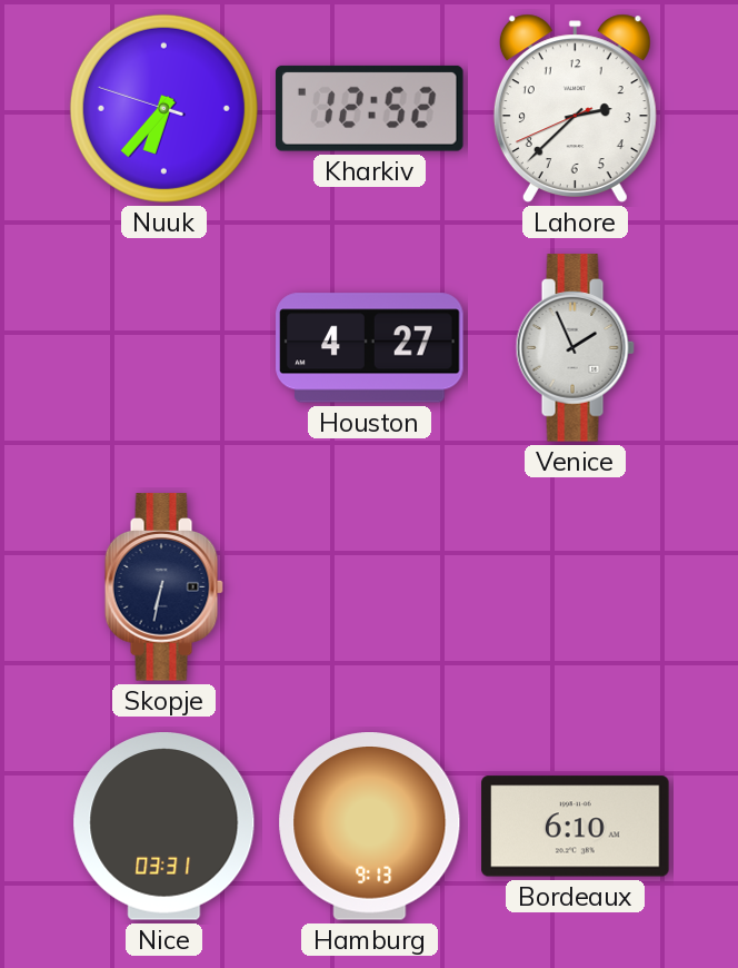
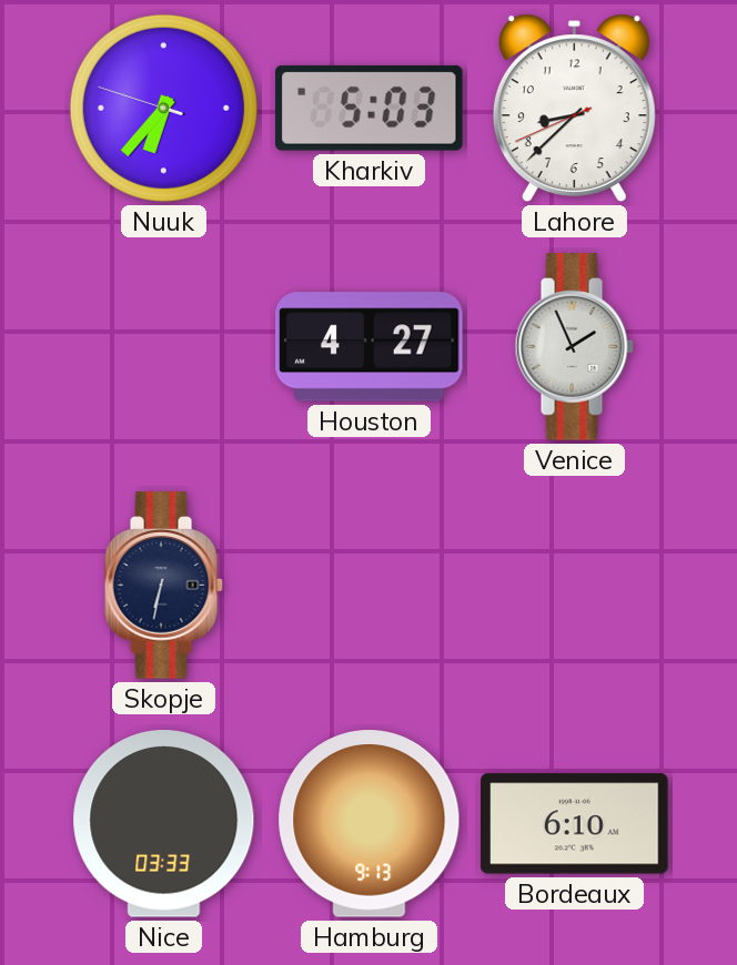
Kharkiv: 12:52 -> 5:03 (368, 108)
Lahore: 2:37 -> 8:37 (574, 108)
Nice: 03:31 -> 03:33 (164, 824)
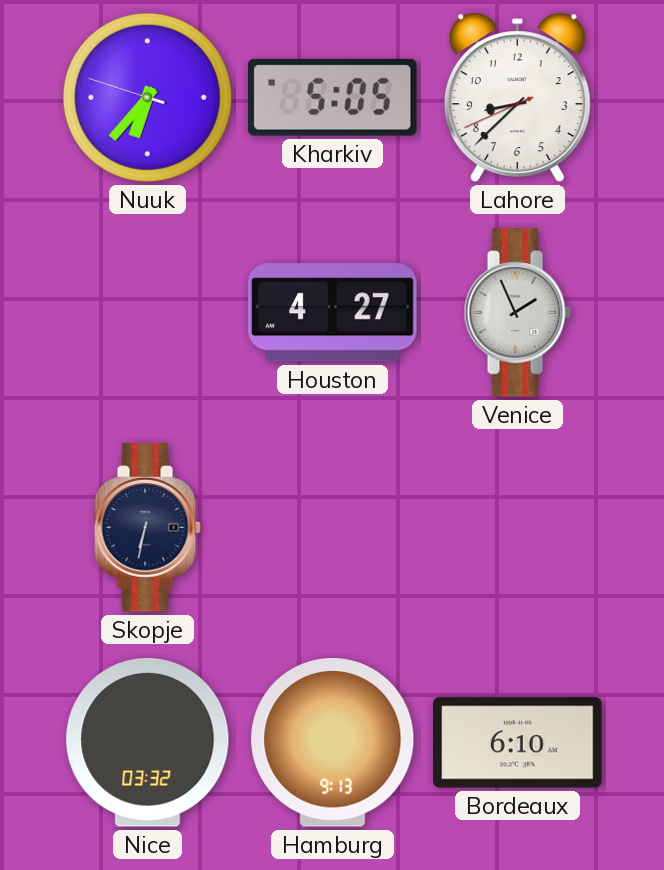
Kharkiv: 5:03 -> 5:05 (332, 97)
Nice: 03:33 -> 03:32 (148, 743)
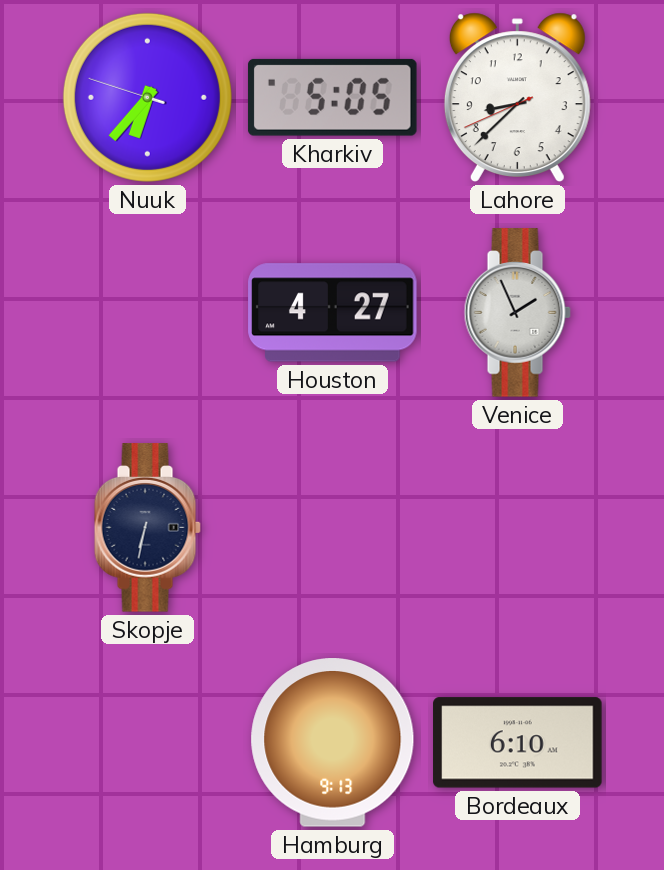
Nice: 03:32 -> none (148, 743)
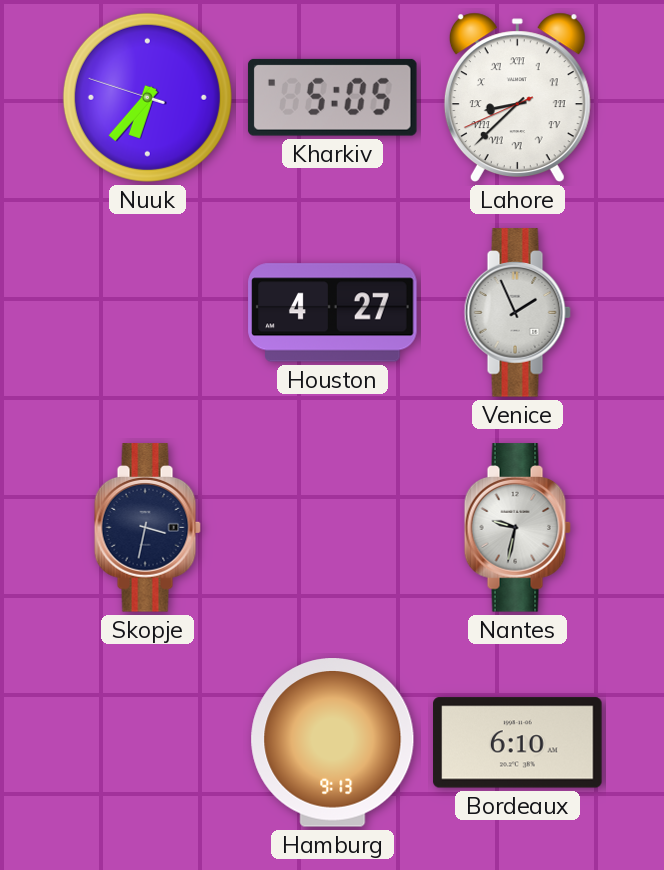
Lahore numerals: Arabic -> Roman (517, 97)
Skopje: 6:32 -> 3:32 (147, 528)
Nantes: none -> 9:32 (517, 528)
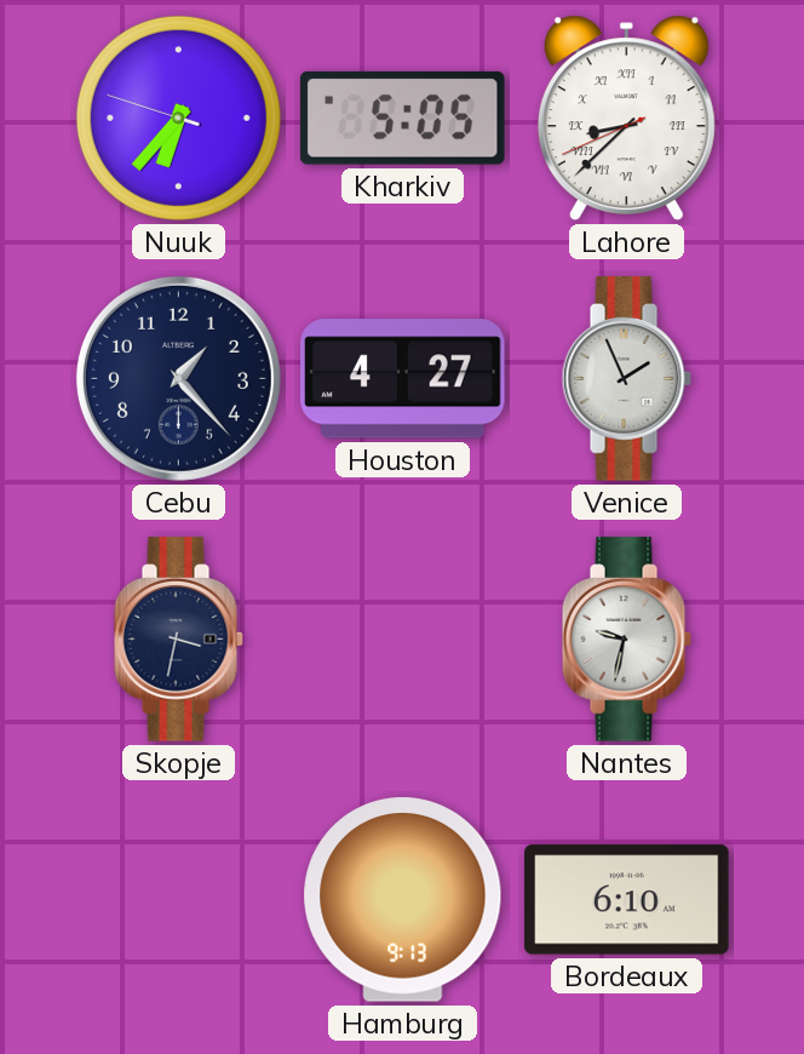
Cebu: none -> 1:23 (178, 378)
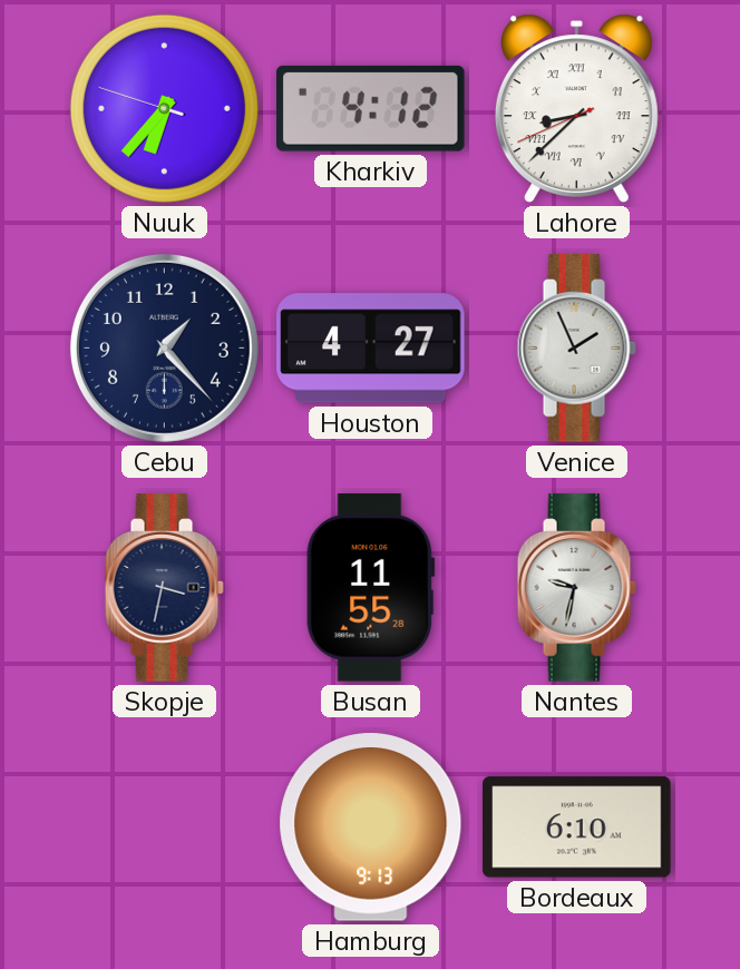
Kharkiv: 5:05 -> 4:12 (370, 108)
Busan: none -> 11:55 (371, 588)
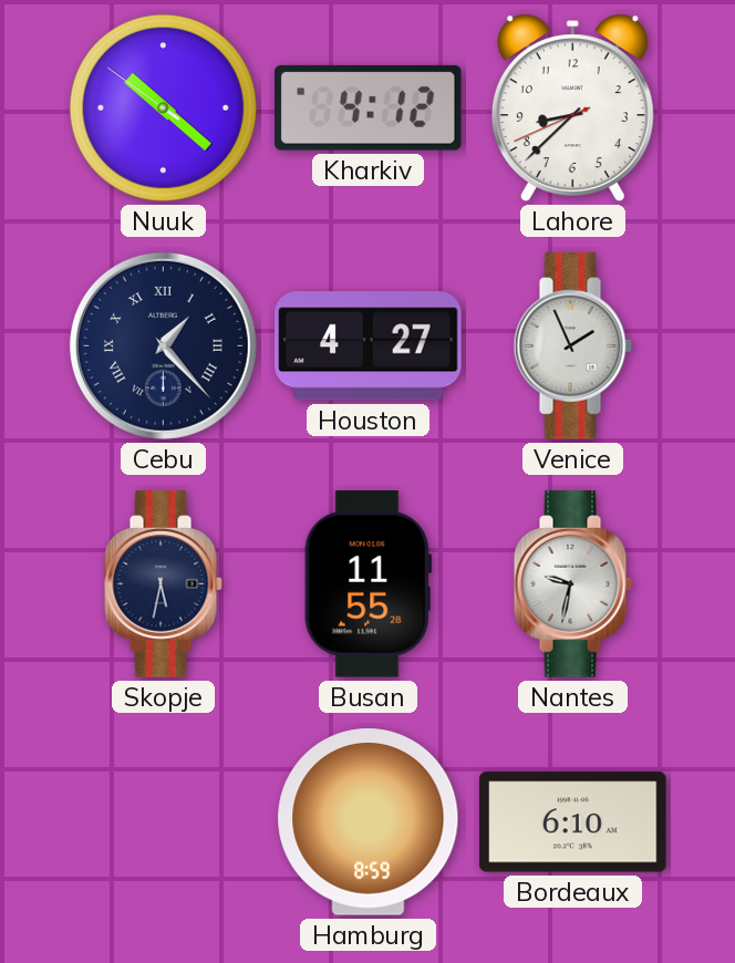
Nuuk: 6:36 -> 10:21 (163, 107)
Lahore numerals: Roman -> Arabic (572, 107)
Cebu numerals: Arabic -> Roman (163, 345)
Skopje: 3:32 -> 5:32 (163, 584)
Hamburg: 9:13 -> 8:59 (369, 822)
